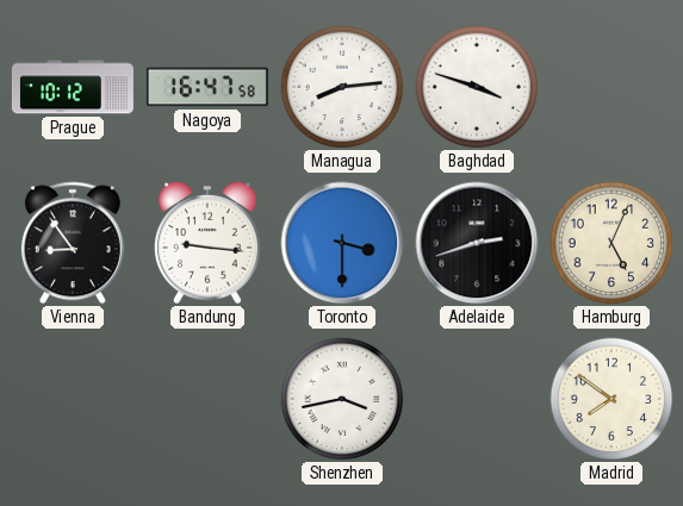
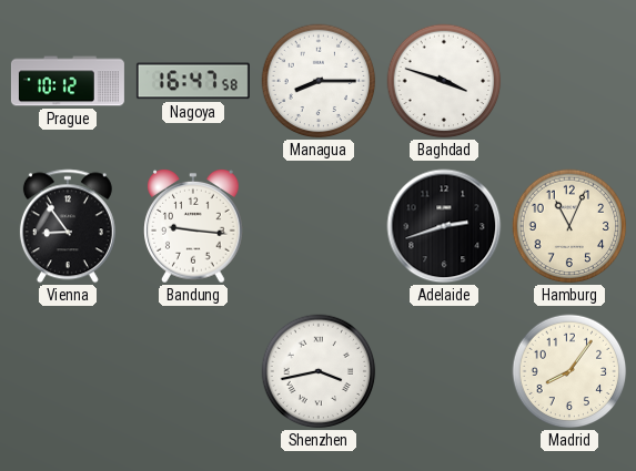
Managua: 8:14 -> 8:15 (319, 81)
Toronto: 3:30 -> none (342, 243)
Hamburg: 5:04 -> 11:04 (569, 226)
Madrid: 7:51 -> 8:06 (569, 371)
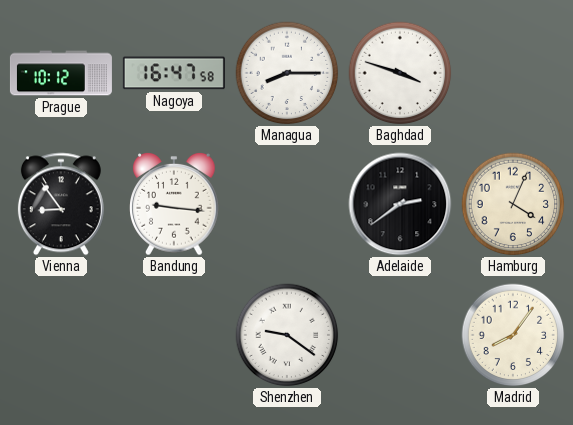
Adelaide: 2:42 -> 2:39 (400, 204)
Hamburg: 11:04 -> 4:04 (513, 204)
Shenzhen: 3:43 -> 9:21 (287, 335)
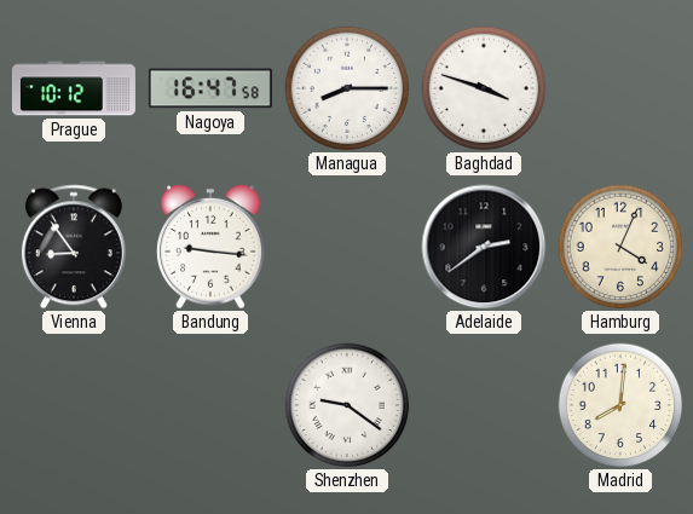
Madrid: 8:06 -> 8:01 (620, 405)
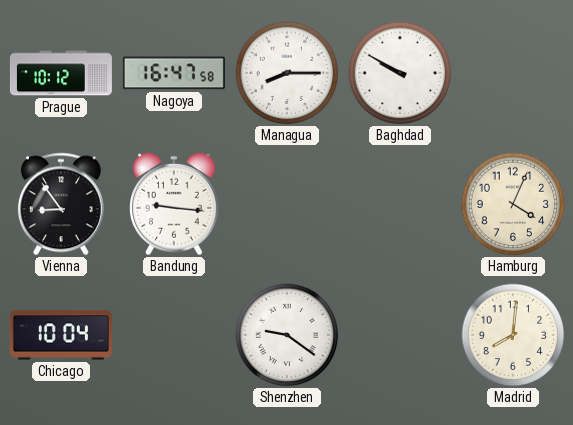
Baghdad: 3:48 -> 9:50 (400, 73)
Adelaide: 2:39 -> none (484, 247)
Chicago: none -> 10:04 (61, 335)
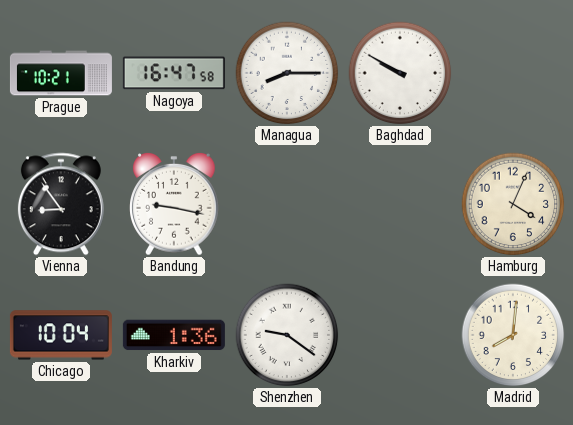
Prague: 10:12 -> 10:21 (61, 73)
Bandung: 9:16 -> 9:17 (174, 205)
Kharkiv: none -> 1:36 (174, 335)
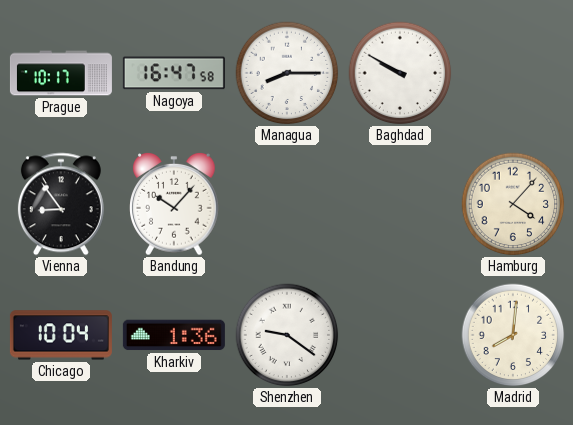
Prague: 10:21 -> 10:17 (61, 73)
Bandung: 9:17 -> 10:07 (174, 205)
Hamburg: 4:04 -> 4:07 (513, 204)
